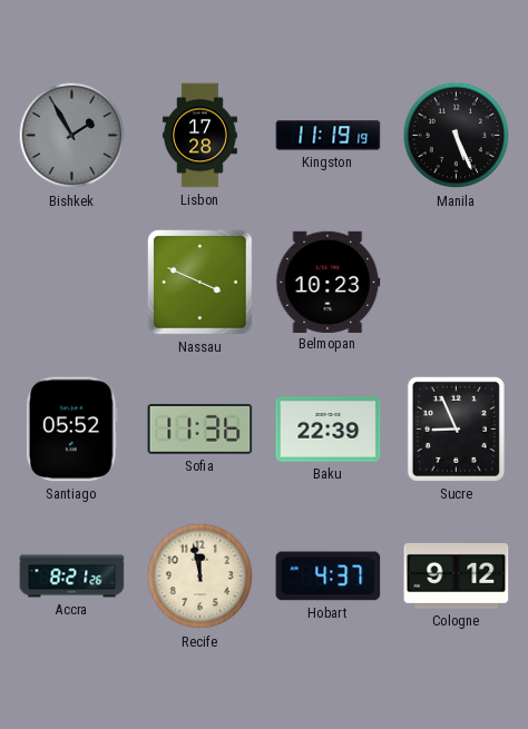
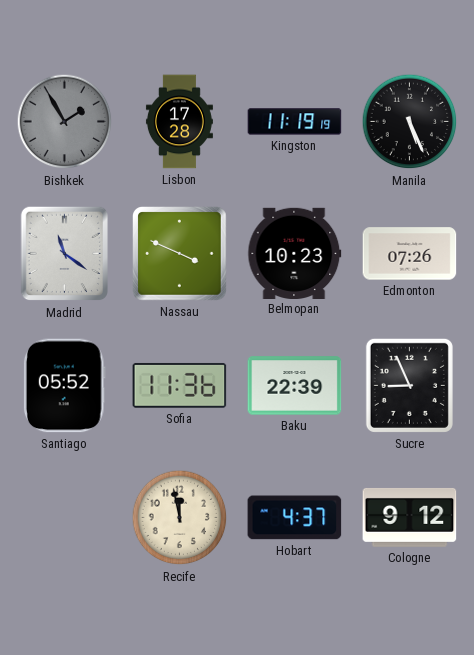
Madrid: none -> 11:21 (65, 254)
Edmonton: none -> 07:26 (410, 254)
Accra: 8:21 -> none (72, 577)
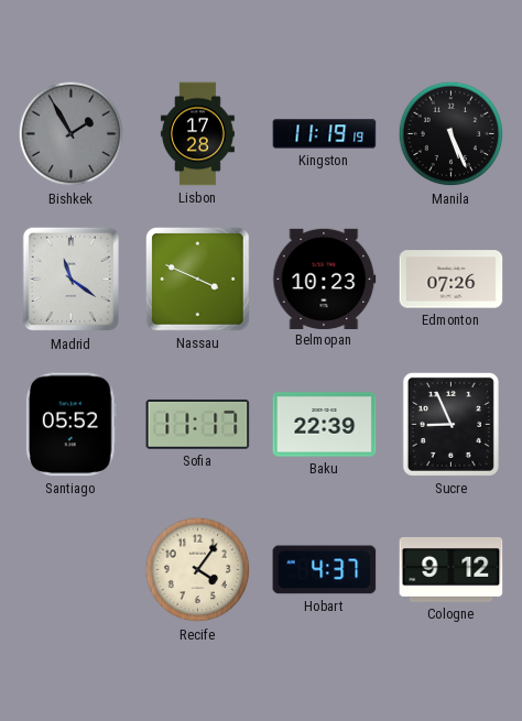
Sofia: 11:36 -> 11:17 (198, 424)
Recife: 11:58 -> 4:06 (198, 570)
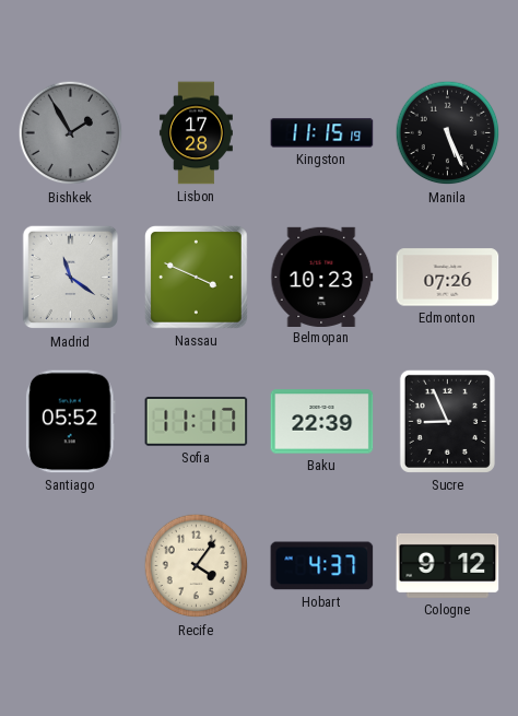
Kingston: 11:19 -> 11:15 (322, 133)
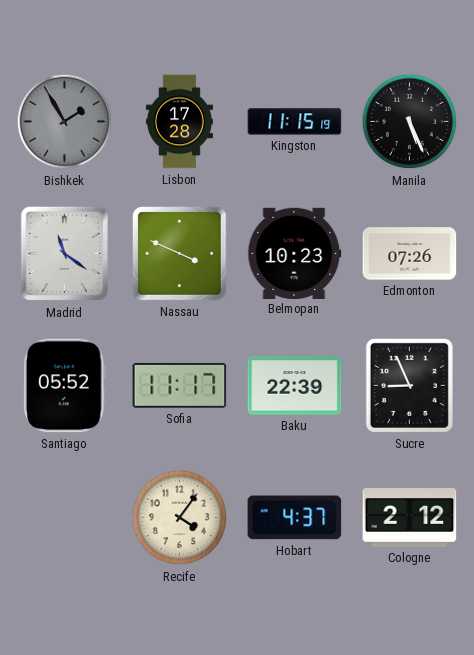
Cologne: 9:12 -> 2:12 (410, 517)
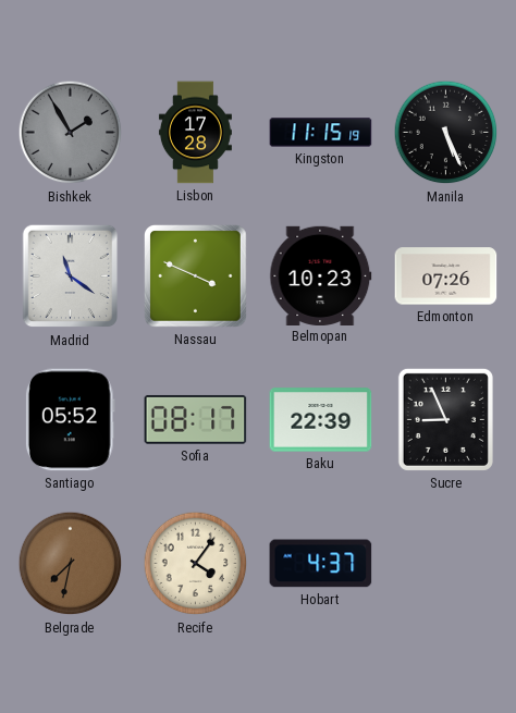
Sofia: 11:17 -> 08:17 (196, 419)
Belgrade: none -> 7:32 (71, 564)
Cologne: 2:12 -> none (410, 517)
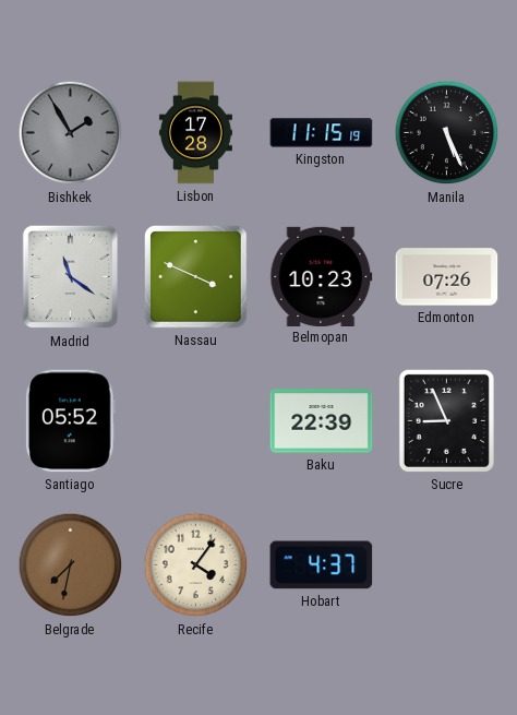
Sofia: 08:17 -> none (196, 419)
